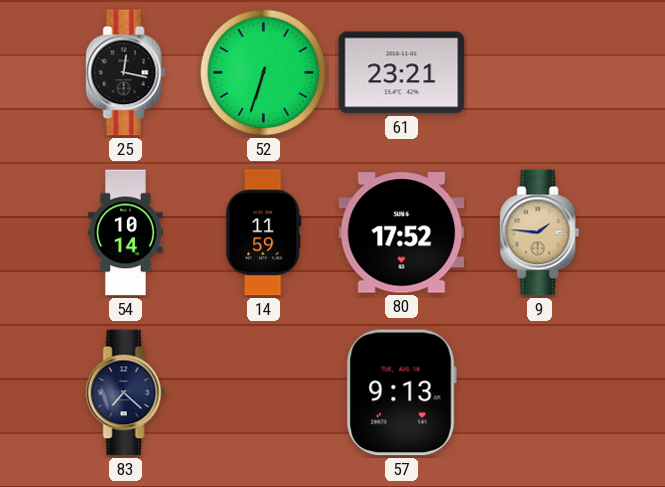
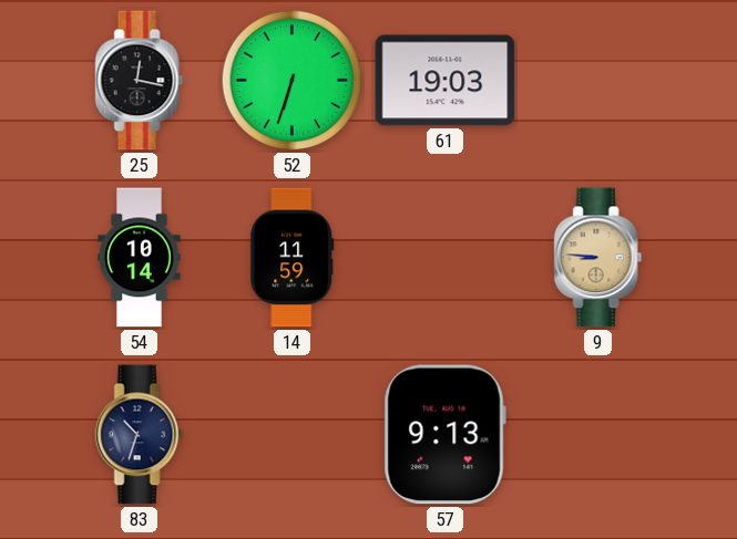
61: 23:21 -> 19:03 (446, 81)
80: 17:52 -> none (402, 233)
9: 1:46 -> 8:46 (598, 258)
83: 7:22 -> 10:33 (140, 435)
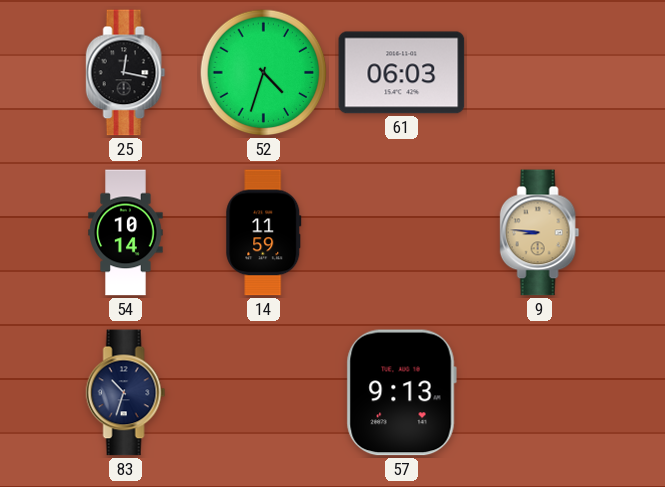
52: 6:33 -> 4:33 (264, 73)
61: 19:03 -> 06:03 (402, 73)
